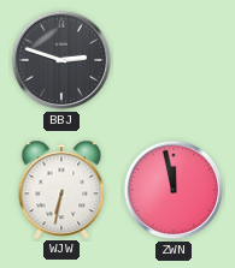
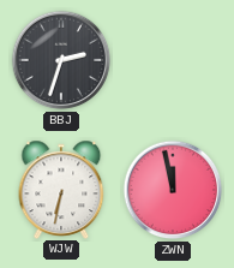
BBJ: 2:48 -> 2:33 (61, 60)
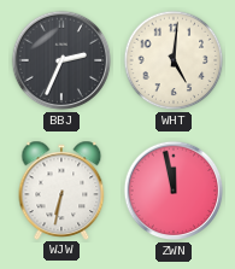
BBJ: 2:33 -> 2:34 (61, 60)
WHT: none -> 5:01 (174, 60)
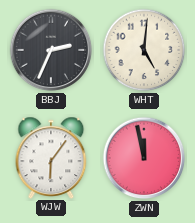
WJW: 6:32 -> 6:06 (51, 157)
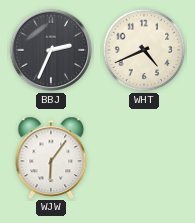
WHT: 5:01 -> 4:41 (144, 50)
ZWN: 11:58 -> none (144, 158)
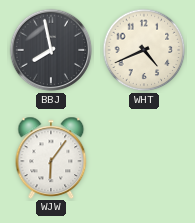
BBJ: 2:34 -> 7:58 (51, 50)
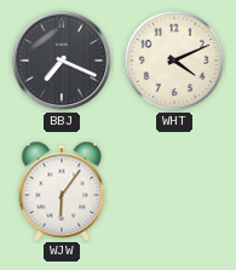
BBJ: 7:58 -> 7:19 (62, 61)
WHT: 4:41 -> 4:11 (174, 61)
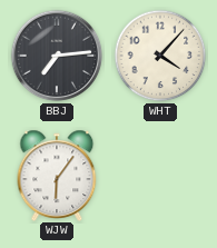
BBJ: 7:19 -> 7:14 (57, 56)
WHT: 4:11 -> 4:07 (160, 56)
